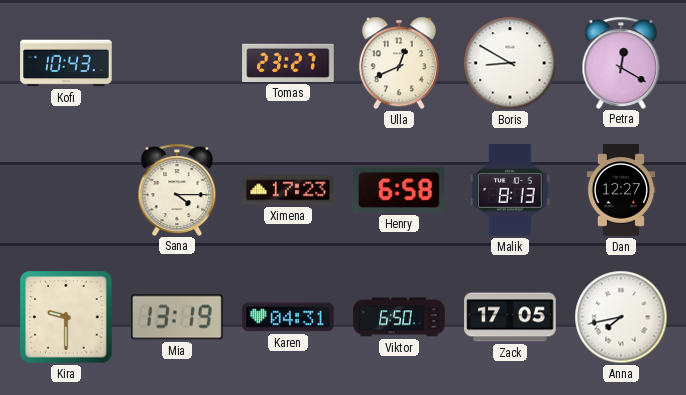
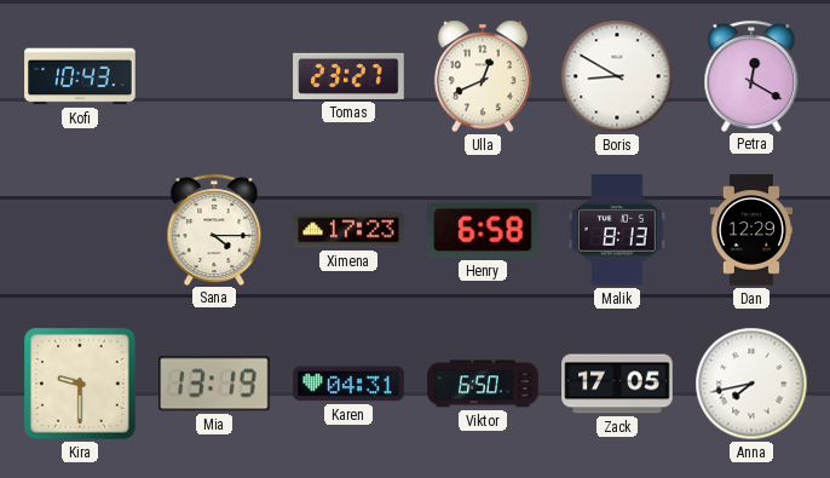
Dan: 12:27 -> 12:29 (750, 230)
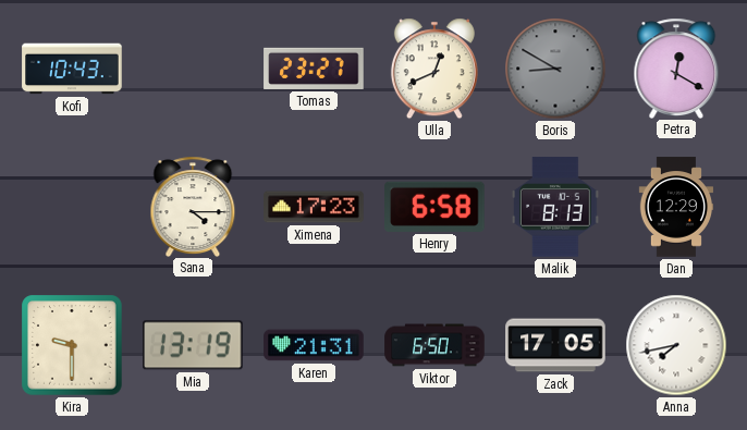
Boris dial: white -> grey (555, 69)
Karen: 04:31 -> 21:31 (314, 345)
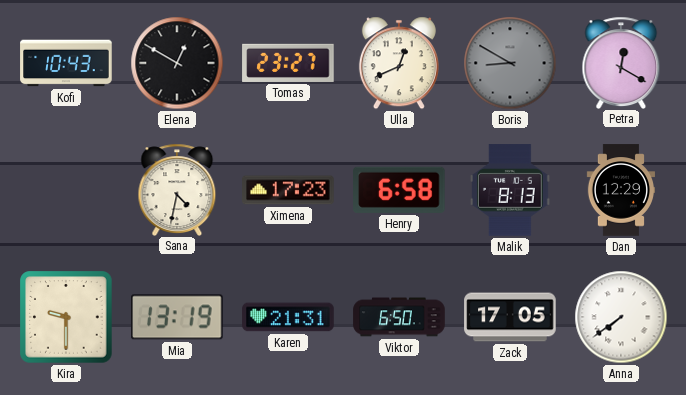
Elena: none -> 12:50 (177, 63)
Sana: 4:15 -> 4:32 (177, 189)
Anna: 7:43 -> 7:39 (621, 317)
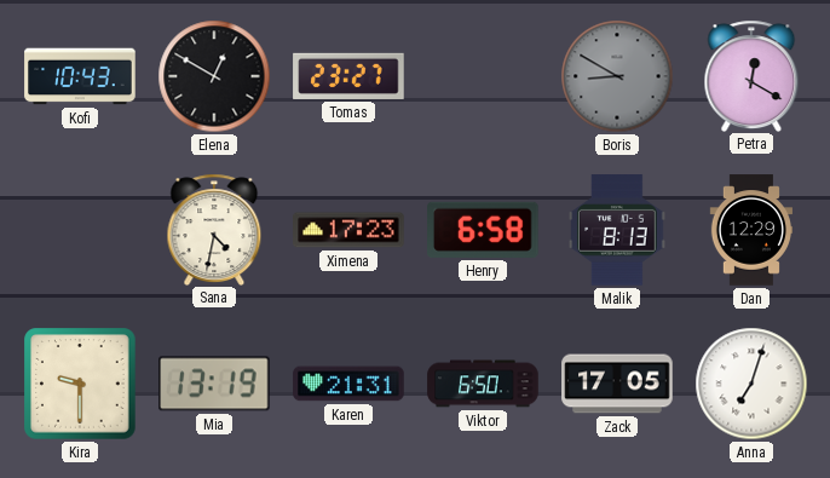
Ulla: 12:41 -> none (399, 63)
Anna: 7:39 -> 7:03 (751, 384)
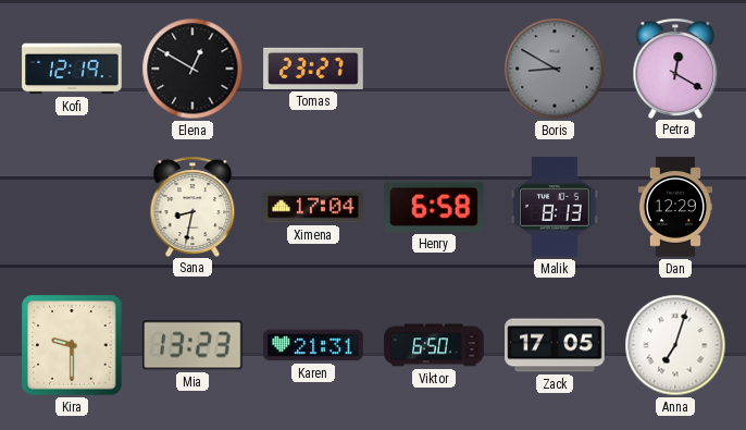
Kofi: 10:43 -> 12:19 (72, 69)
Sana: 4:32 -> 8:32 (192, 206)
Ximena: 17:23 -> 17:04 (313, 207)
Mia: 13:19 -> 13:23 (194, 345)
